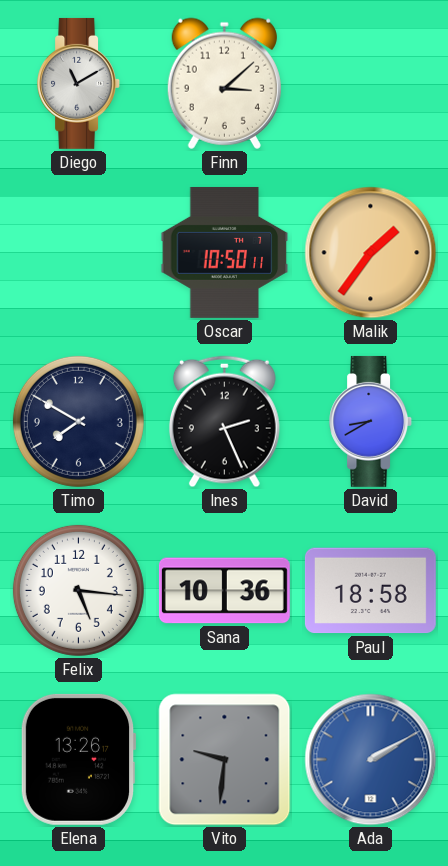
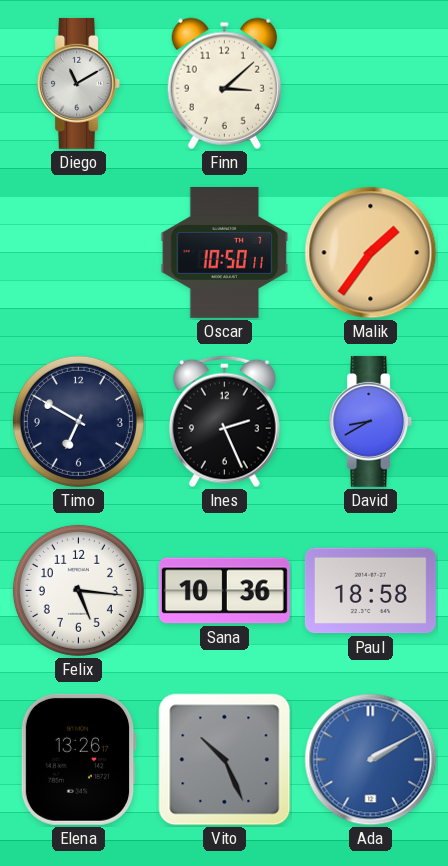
Timo: 7:50 -> 6:50 (78, 421)
Vito: 9:31 -> 10:26 (225, 760)
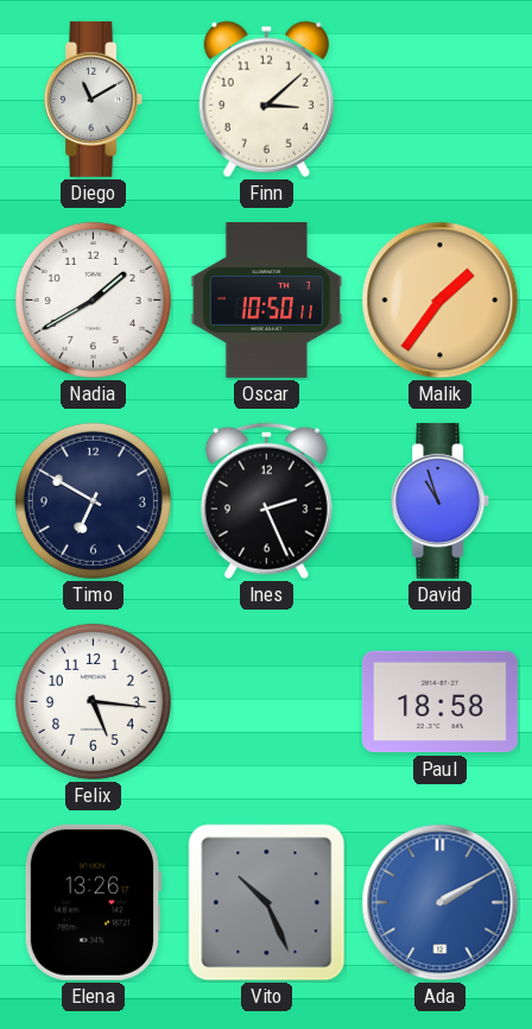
Nadia: none -> 1:40 (93, 299)
David: 8:40 -> 10:57 (441, 500)
Sana: 10:36 -> none (224, 591)
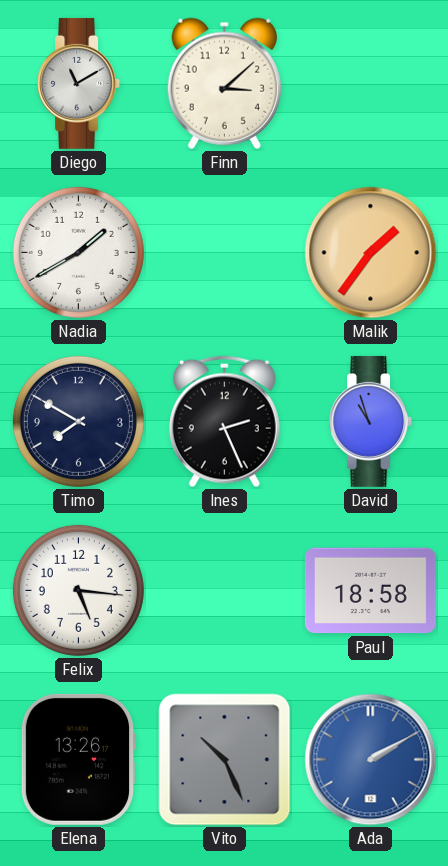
Oscar: 10:50 -> none (267, 299)
Timo: 6:50 -> 7:50 (78, 421)
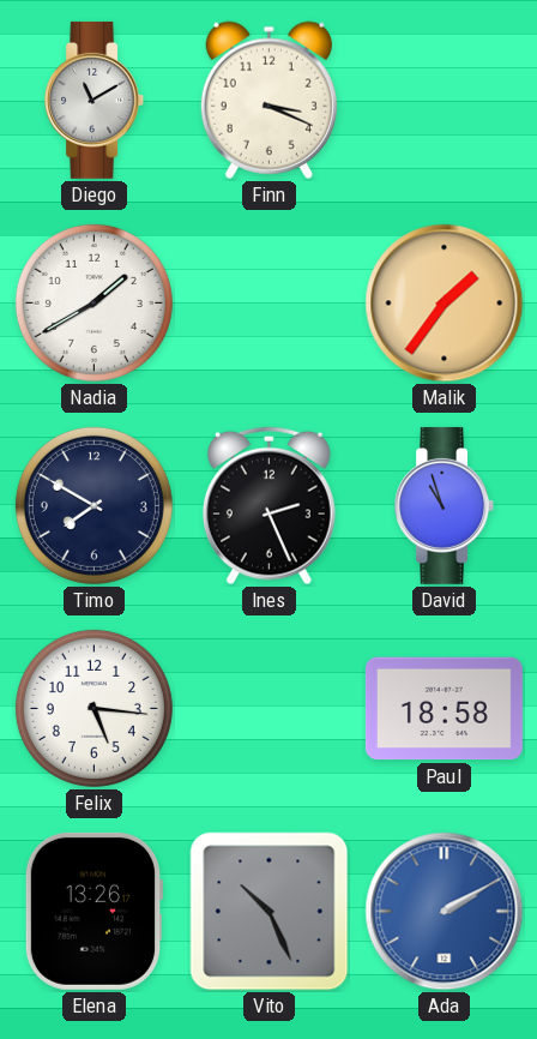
Finn: 3:08 -> 3:19 (268, 100)
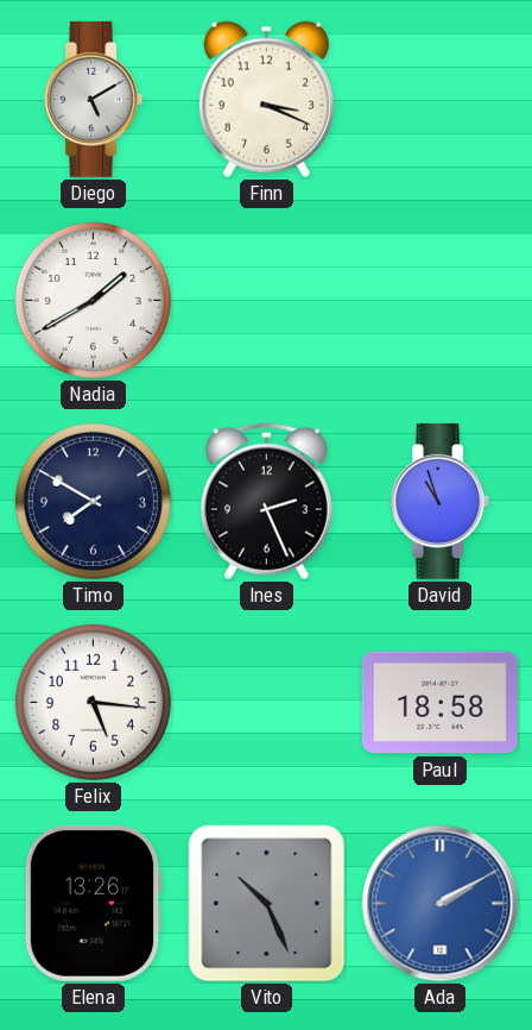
Diego: 11:10 -> 5:10 (94, 99)
Malik: 1:36 -> none (445, 304)
